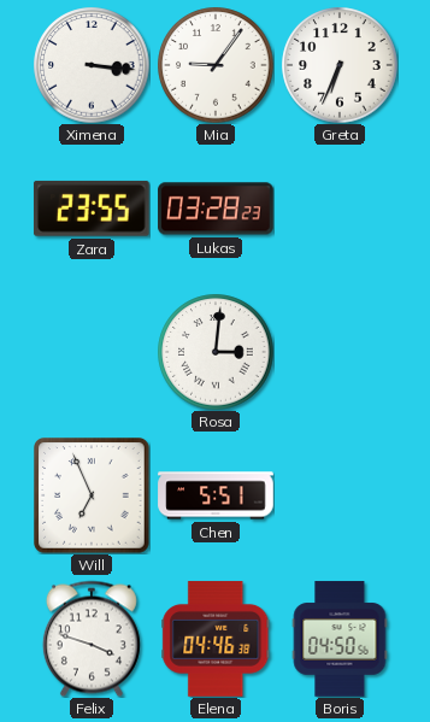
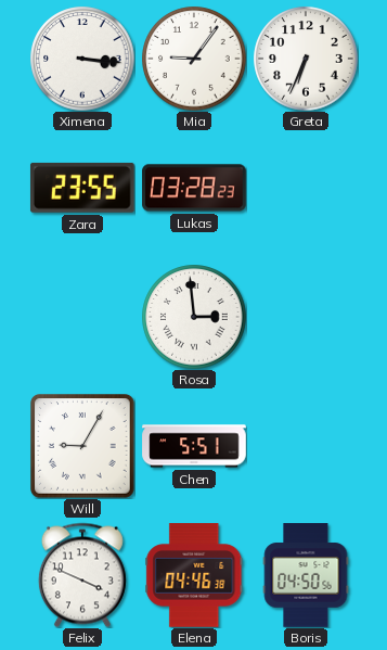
Rosa: 3:01 -> 2:59 (194, 317)
Will: 6:56 -> 9:05 (82, 446)
Felix: 3:48 -> 3:49 (82, 575)
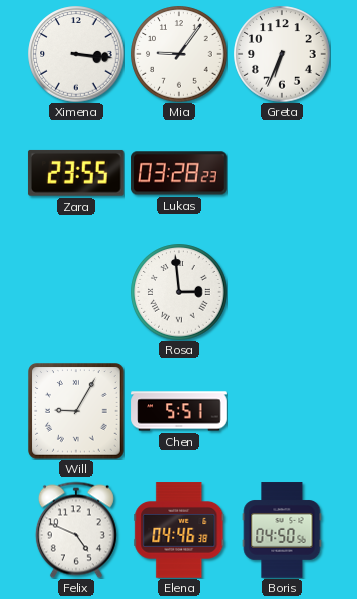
Felix: 3:49 -> 4:49 (76, 530)
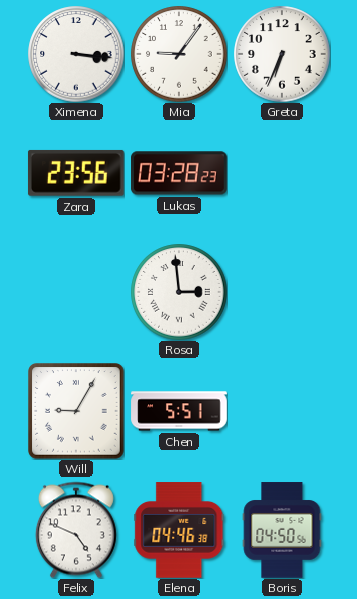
Zara: 23:55 -> 23:56 (76, 173)
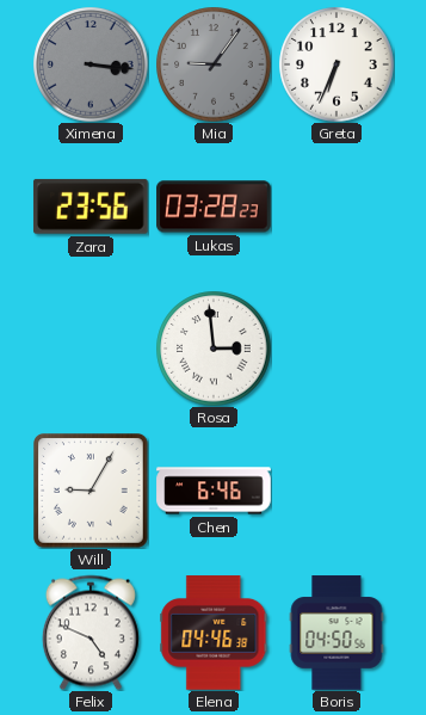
Ximena dial: white -> grey (91, 64)
Mia dial: white -> grey (214, 64)
Chen: 5:51 -> 6:46 (214, 491)
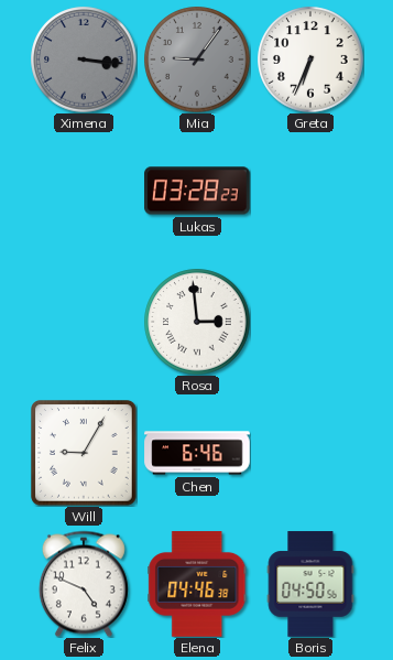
Zara: 23:56 -> none (91, 207)
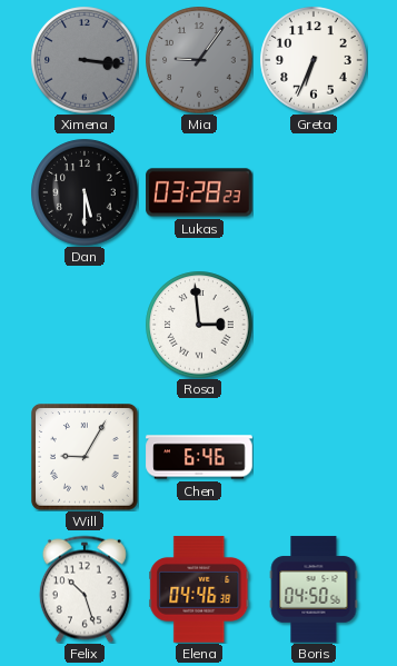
Dan: none -> 5:30 (85, 192)
Felix: 4:49 -> 10:27 (85, 589)
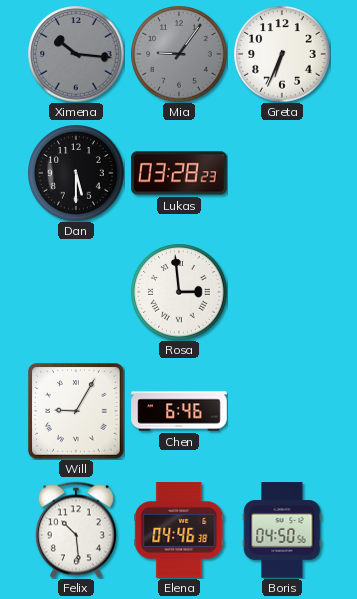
Ximena: 3:16 -> 10:16 (76, 54)
Felix: 10:27 -> 10:29 (76, 530)
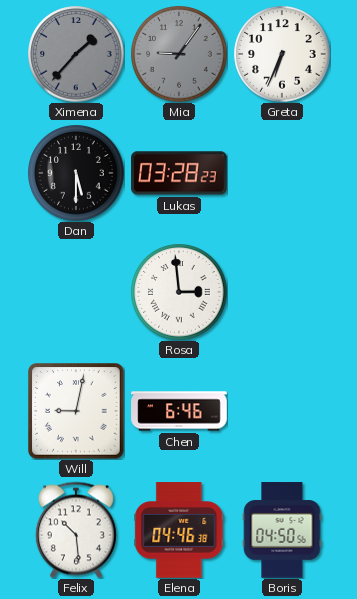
Ximena: 10:16 -> 1:37 (76, 54)
Will: 9:05 -> 9:02 (76, 411)
